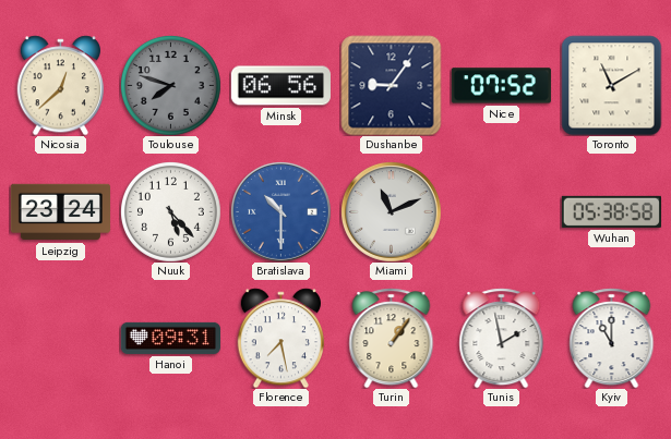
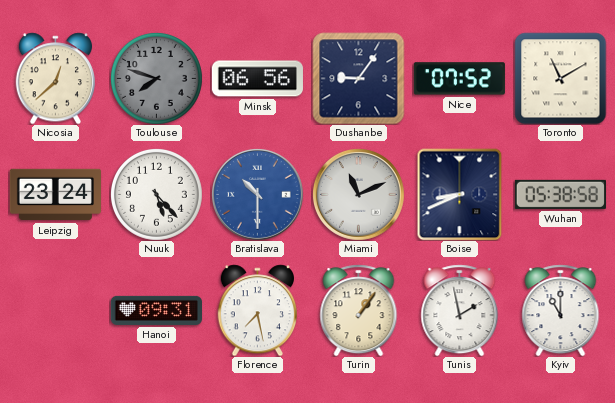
Boise: none -> 8:41 (460, 194)
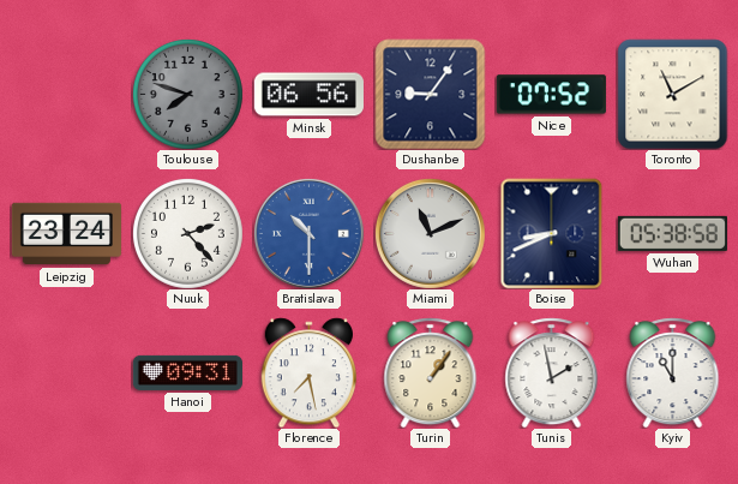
Nicosia: 12:38 -> none (55, 78)
Nuuk: 5:23 -> 2:23 (187, 233)
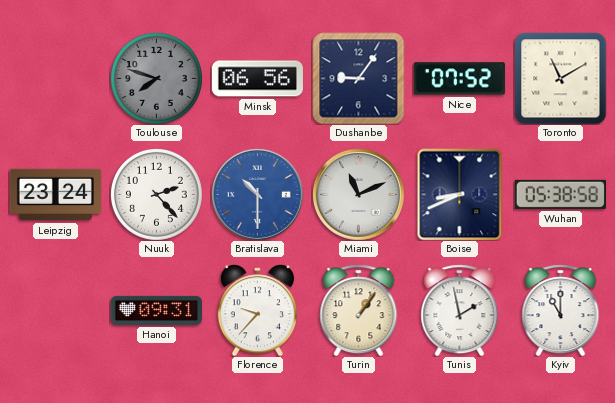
Florence: 7:28 -> 9:37 (257, 310)
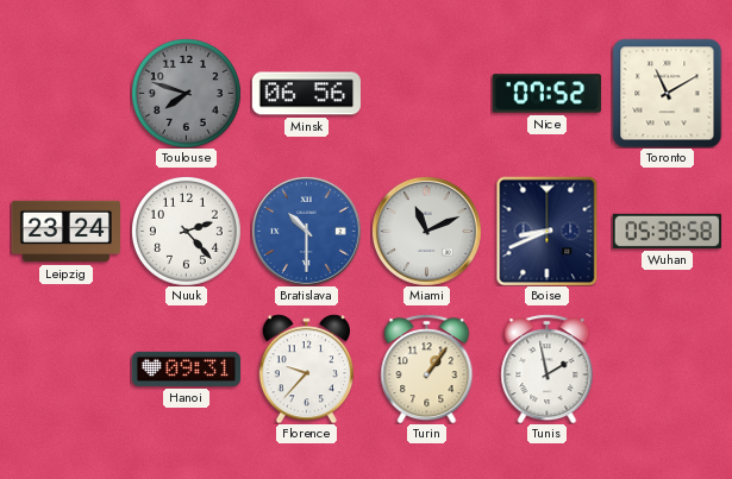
Dushanbe: 9:06 -> none (358, 78)
Kyiv: 11:00 -> none (561, 310)
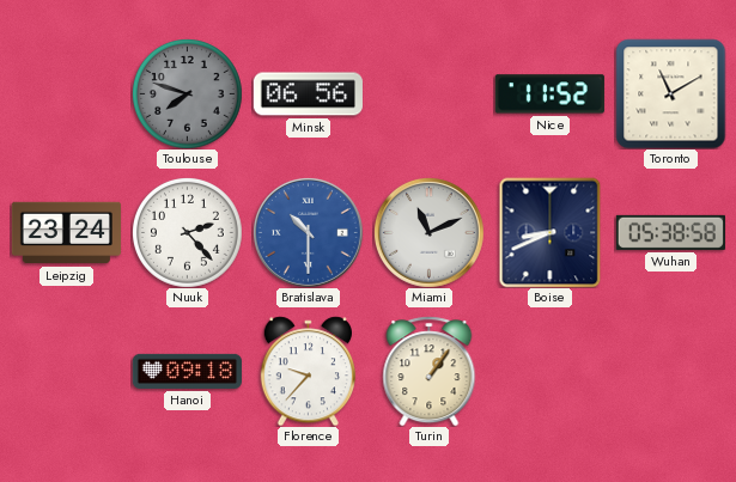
Nice: 07:52 -> 11:52 (549, 94)
Hanoi: 09:31 -> 09:18 (187, 371)
Tunis: 1:58 -> none (548, 368)
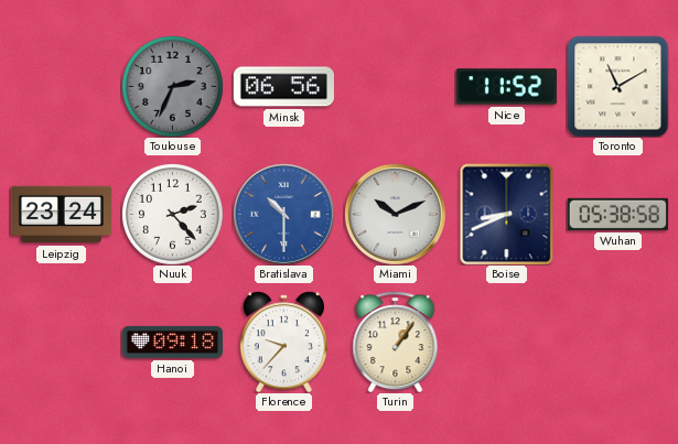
Toulouse: 7:48 -> 2:34 (172, 86)
Miami: 11:11 -> 10:11 (395, 214)
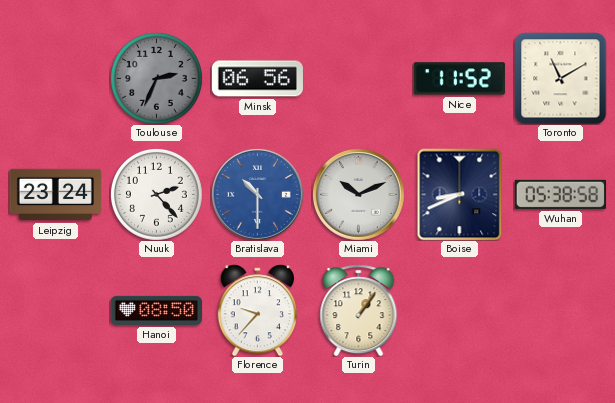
Hanoi: 09:18 -> 08:50 (156, 310)
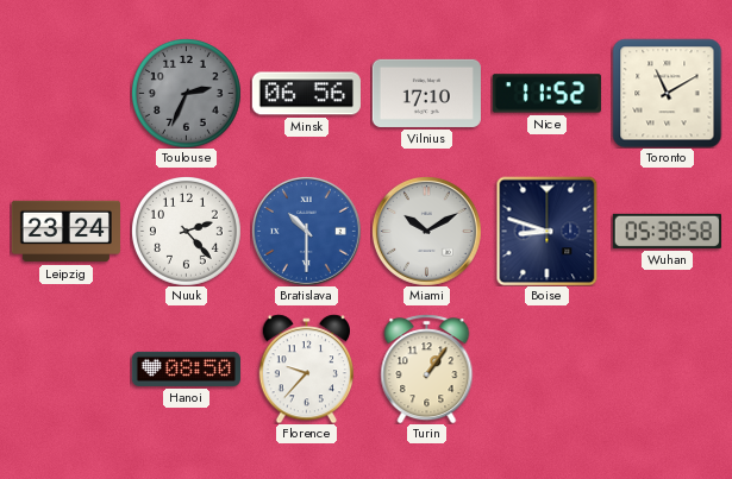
Vilnius: none -> 17:10 (426, 93)
Miami: 10:11 -> 10:10 (426, 231)
Boise: 8:41 -> 8:48 (548, 231)
